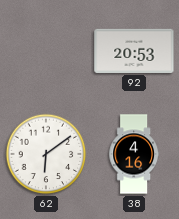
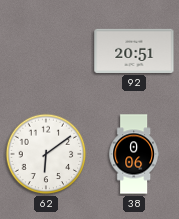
92: 20:53 -> 20:51 (134, 51)
38: 4:16 -> 0:06 (134, 154)
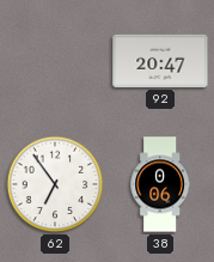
92: 20:51 -> 20:47 (160, 61)
62: 6:09 -> 6:54 (55, 184)
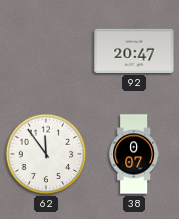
62: 6:54 -> 11:54 (46, 154)
38: 0:06 -> 0:07 (134, 154)
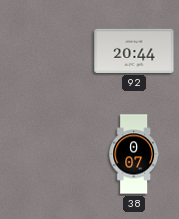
92: 20:47 -> 20:44 (134, 51)
62: 11:54 -> none (46, 154)
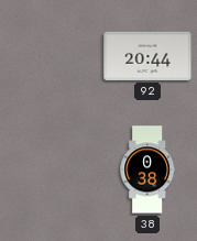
38: 0:07 -> 0:38 (147, 169)
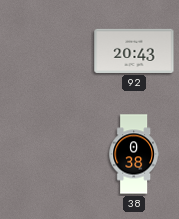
92: 20:44 -> 20:43 (134, 51)
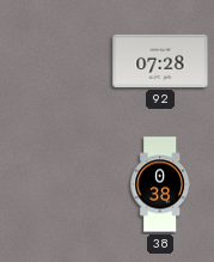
92: 20:43 -> 07:28 (160, 61)
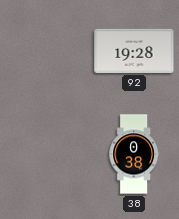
92: 07:28 -> 19:28 (134, 51)
